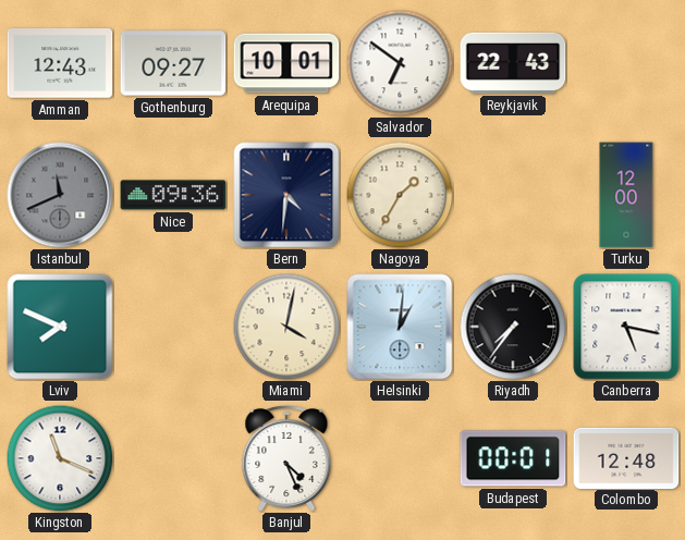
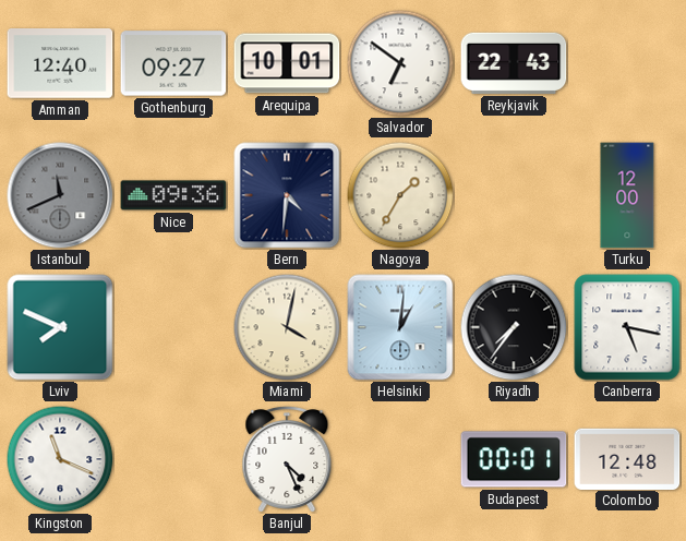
Amman: 12:43 -> 12:40 (60, 64)
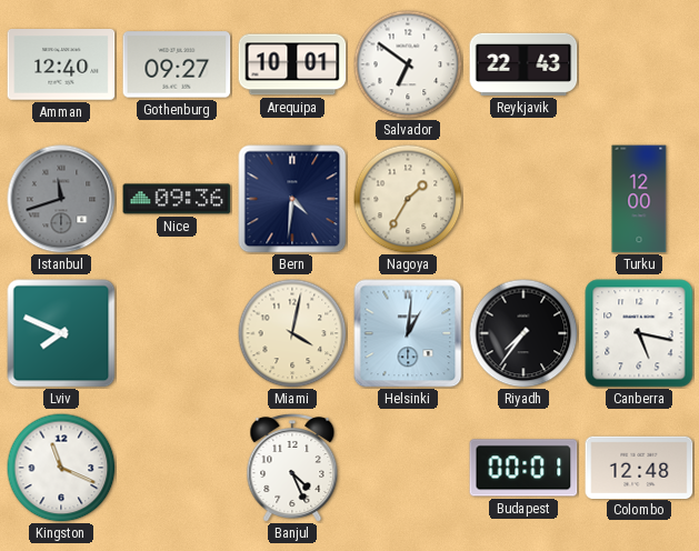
Istanbul: 11:41 -> 11:42 (61, 199)
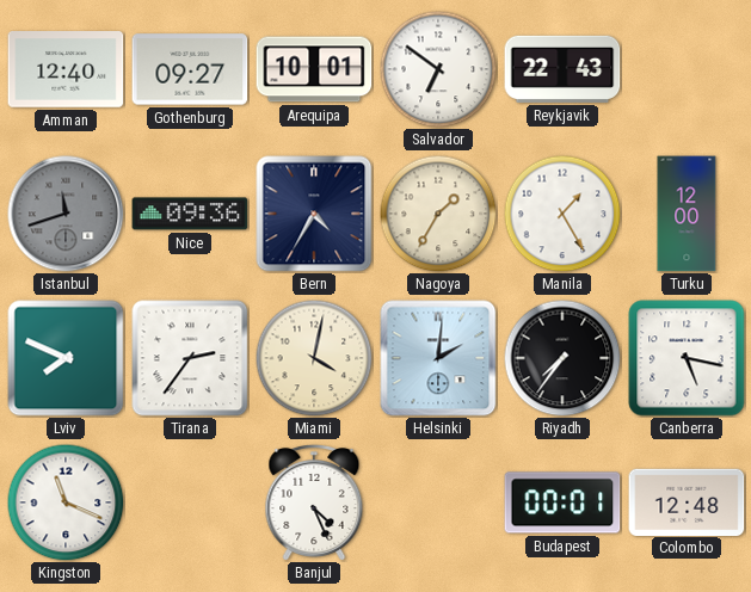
Bern: 4:31 -> 4:35 (314, 214)
Manila: none -> 1:25 (562, 214)
Tirana: none -> 2:36 (190, 358)
Helsinki: 1:01 -> 2:01 (438, 358)
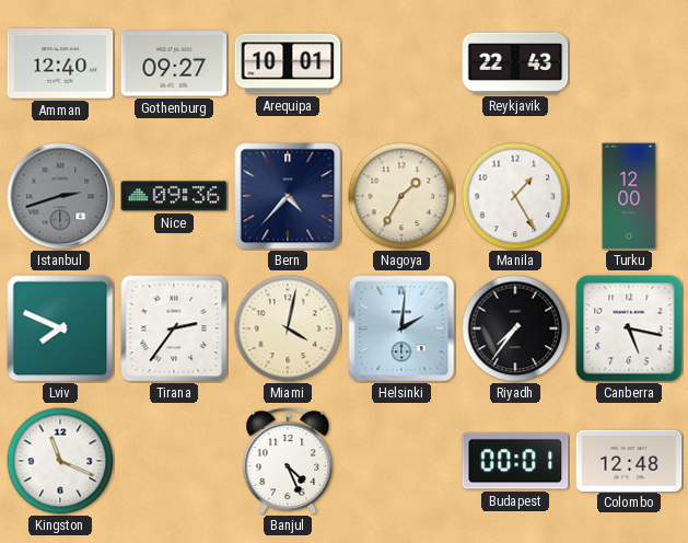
Salvador: 6:51 -> none (438, 69)
Istanbul: 11:42 -> 2:42 (60, 196)
Bern: 4:35 -> 4:37 (288, 196)
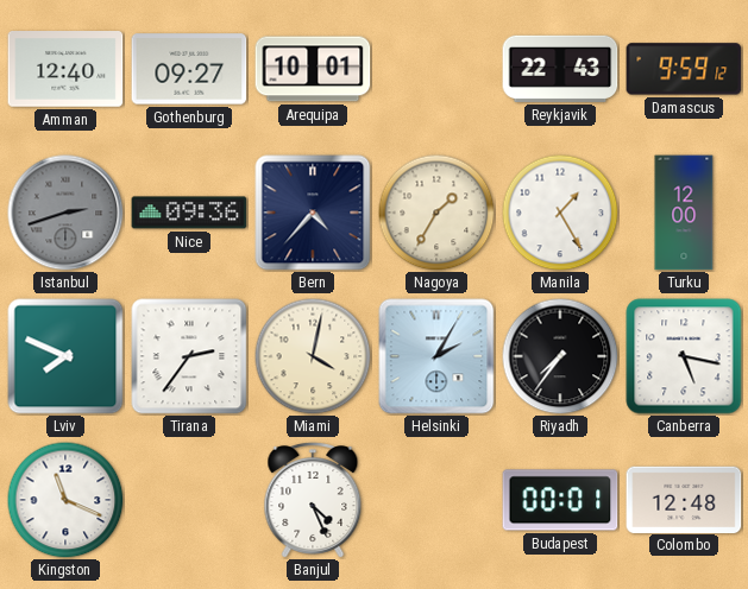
Damascus: none -> 9:59 (684, 69)
Helsinki: 2:01 -> 2:05 (436, 356)
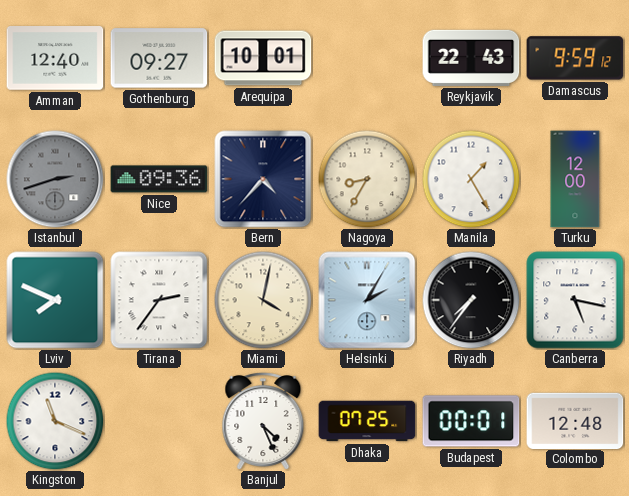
Nagoya: 1:35 -> 8:35 (367, 179)
Dhaka: none -> 07:25 (367, 421)
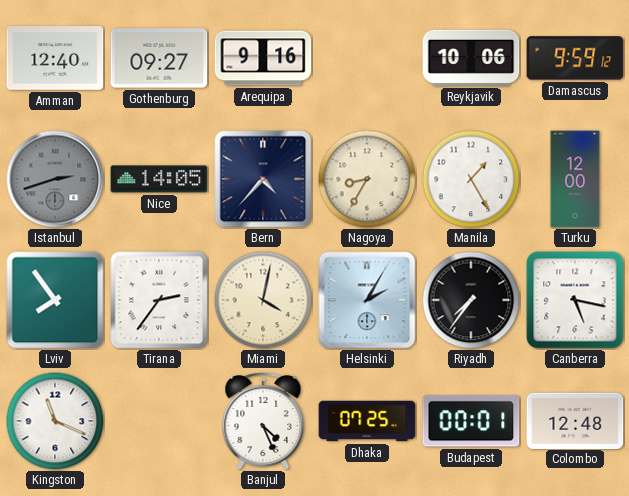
Arequipa: 10:01 -> 9:16 (263, 58)
Reykjavik: 22:43 -> 10:06 (471, 58)
Nice: 09:36 -> 14:05 (159, 179)
Lviv: 7:49 -> 7:54 (55, 300)
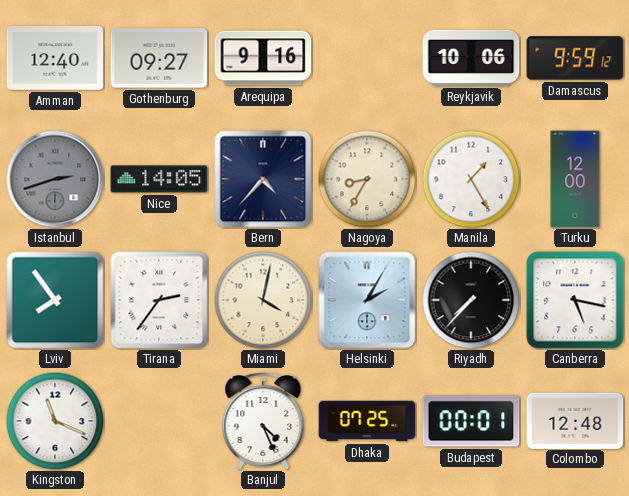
Riyadh: 7:36 -> 7:37 (471, 300)
